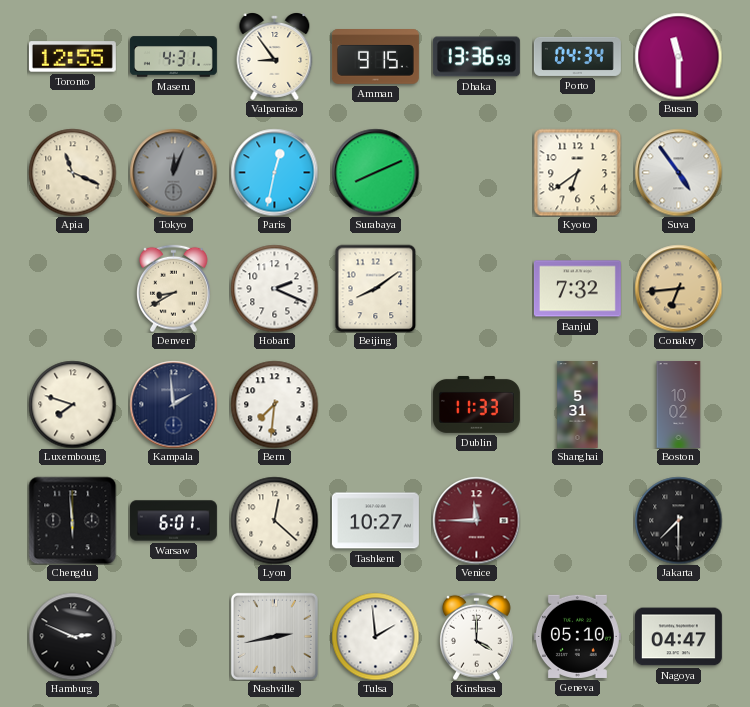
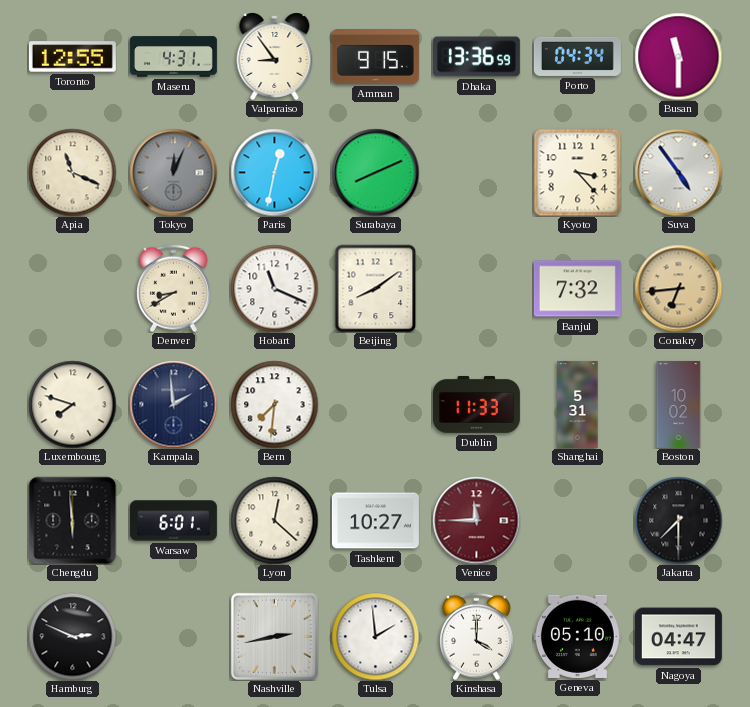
Kyoto: 6:39 -> 3:23 (577, 172)
Hobart: 2:19 -> 11:19 (274, 288)
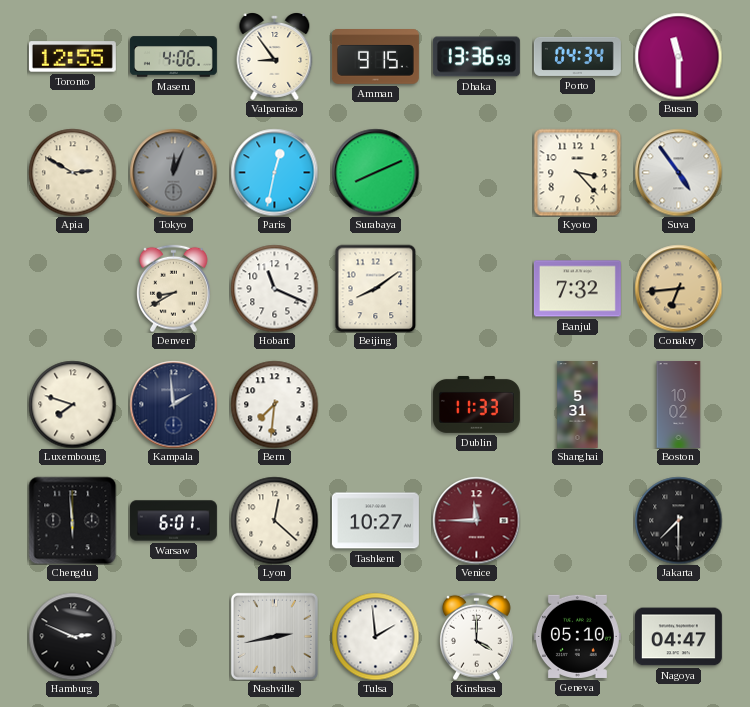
Maseru: 4:31 -> 4:06 (173, 57)
Apia: 11:19 -> 2:50 (72, 172)
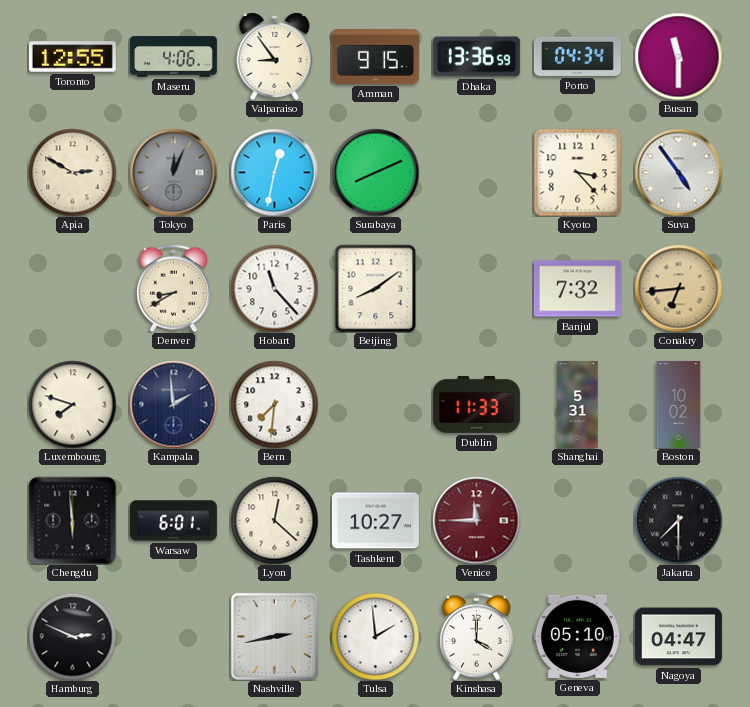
Hobart: 11:19 -> 11:23 (274, 288)
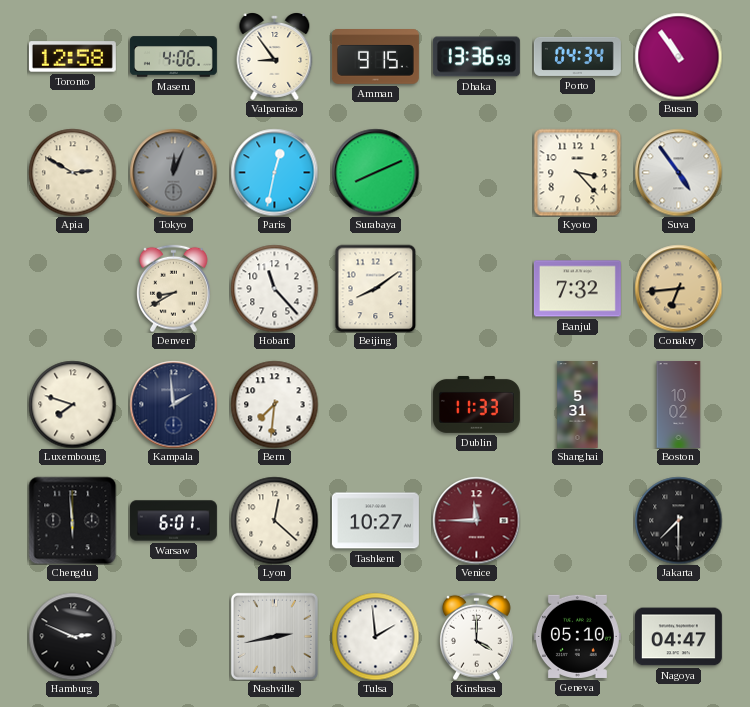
Toronto: 12:55 -> 12:58 (72, 57)
Busan: 11:30 -> 10:54 (678, 56)
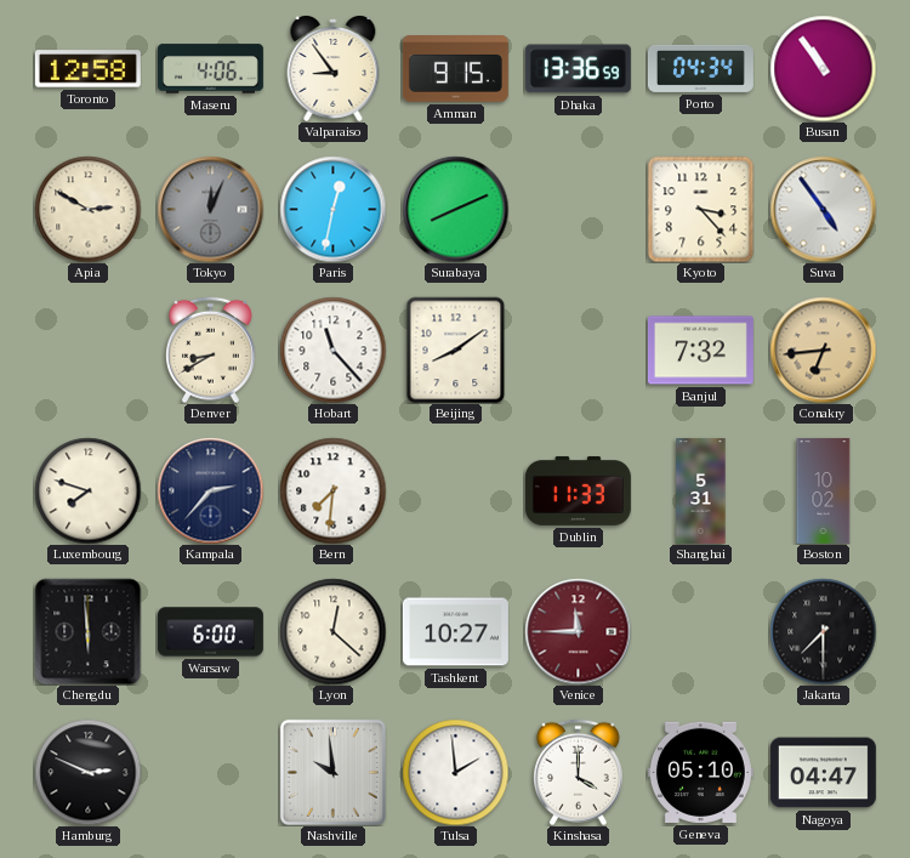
Kampala: 1:59 -> 2:37 (210, 490)
Warsaw: 6:01 -> 6:00 (210, 632)
Nashville: 2:43 -> 9:59 (332, 772)
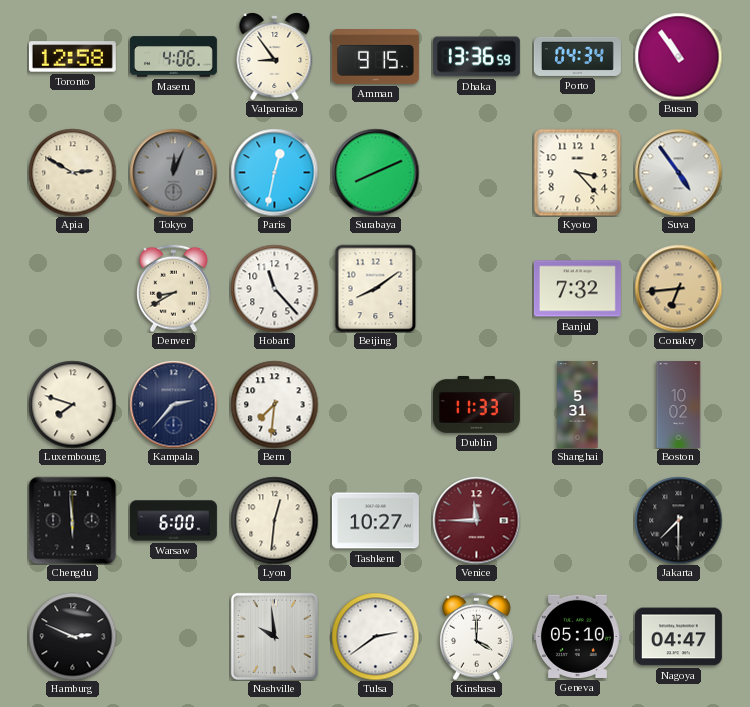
Lyon: 12:22 -> 12:31 (274, 520)
Tulsa: 1:59 -> 2:39 (375, 636)
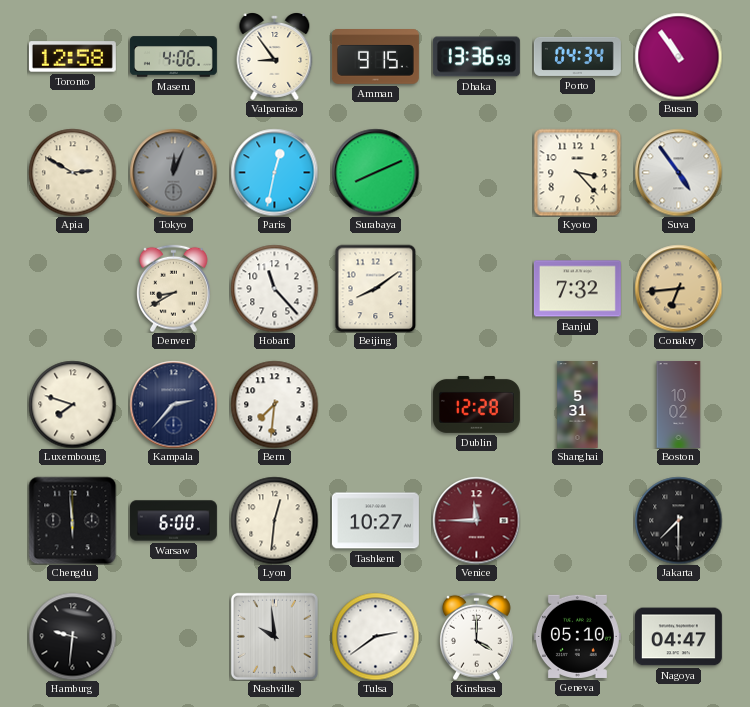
Dublin: 11:33 -> 12:28 (476, 404)
Hamburg: 2:49 -> 9:31 (72, 636)
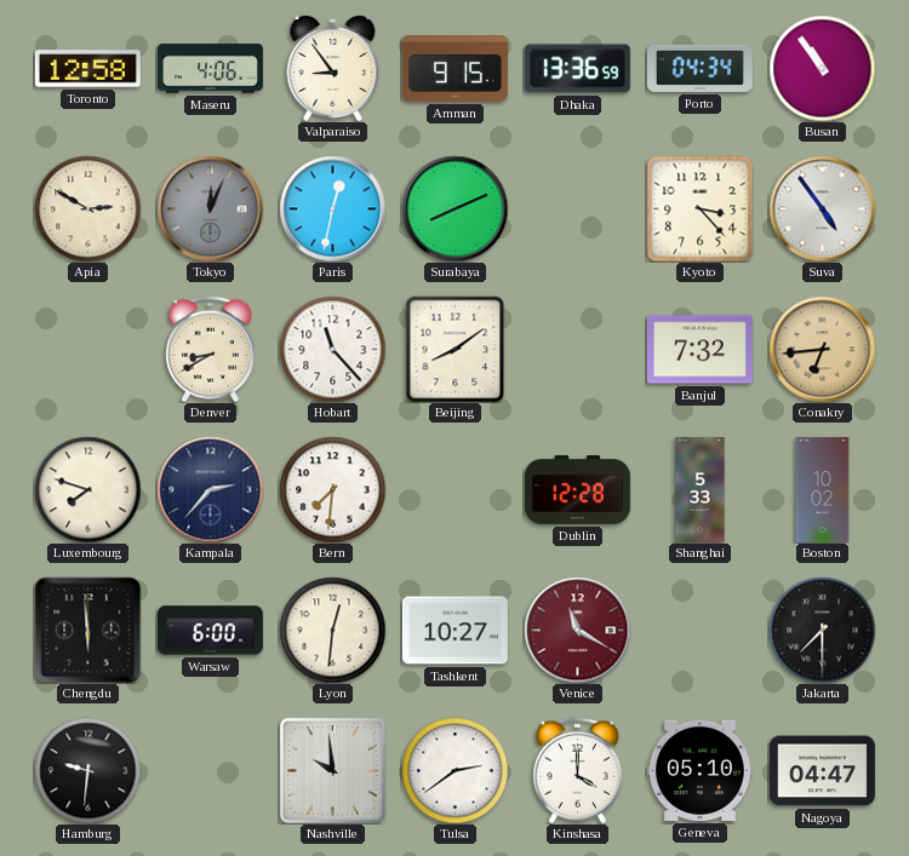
Shanghai: 5:31 -> 5:33 (701, 489)
Venice: 11:45 -> 11:20 (577, 630)
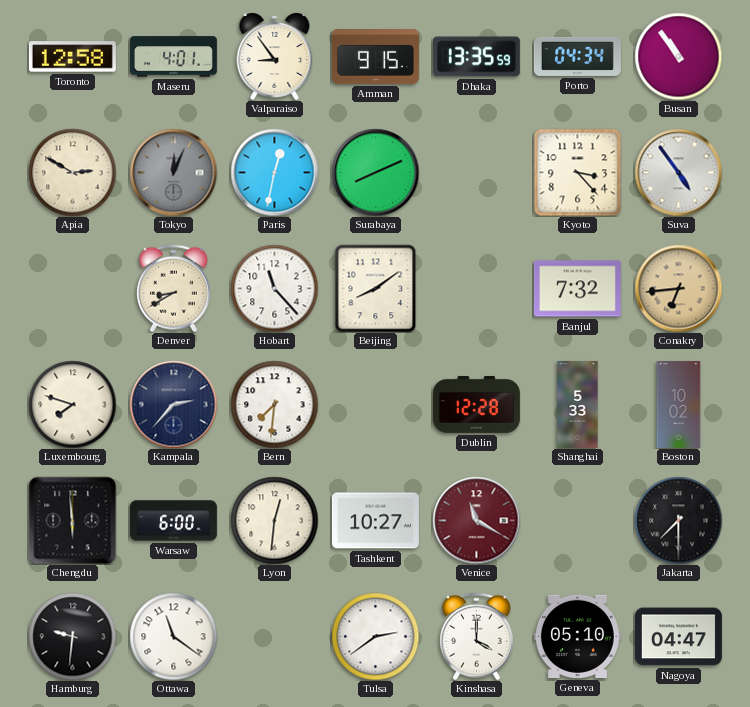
Maseru: 4:06 -> 4:01 (173, 57)
Dhaka: 13:36 -> 13:35 (476, 57)
Ottawa: none -> 11:21 (173, 636)
Nashville: 9:59 -> none (332, 770)
